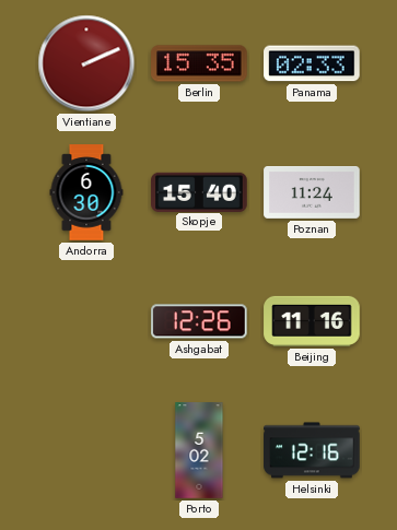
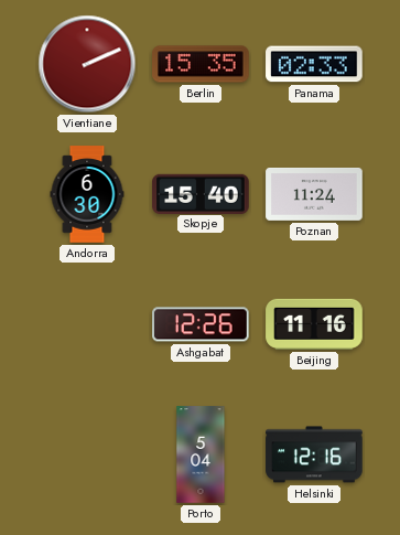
Porto: 5:02 -> 5:04 (201, 454)
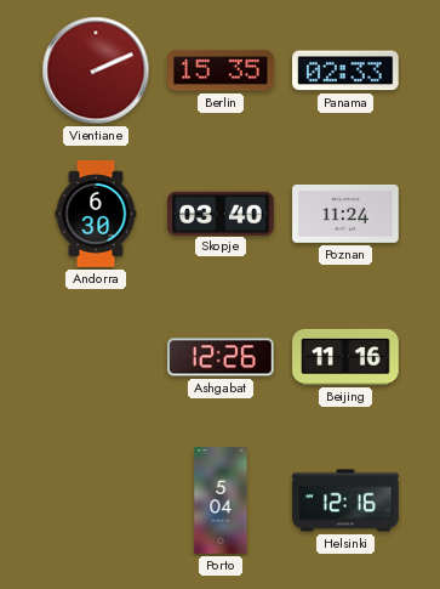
Skopje: 15:40 -> 03:40 (221, 213)
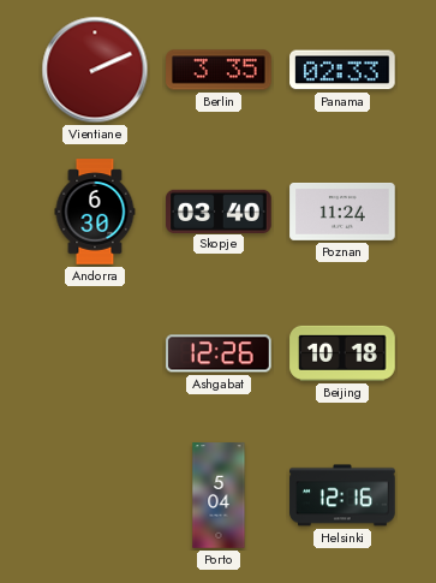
Berlin: 15:35 -> 3:35 (219, 70)
Beijing: 11:16 -> 10:18 (342, 353)
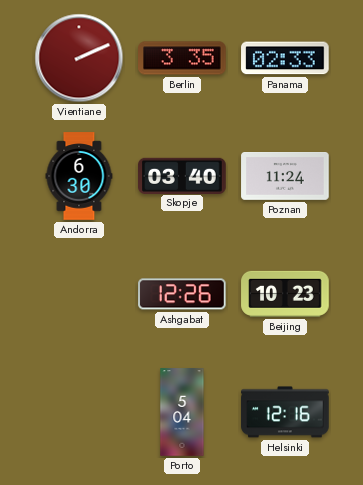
Beijing: 10:18 -> 10:23 (285, 294)
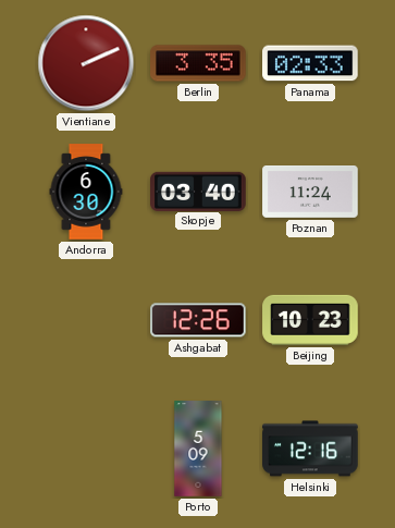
Porto: 5:04 -> 5:09 (198, 449)
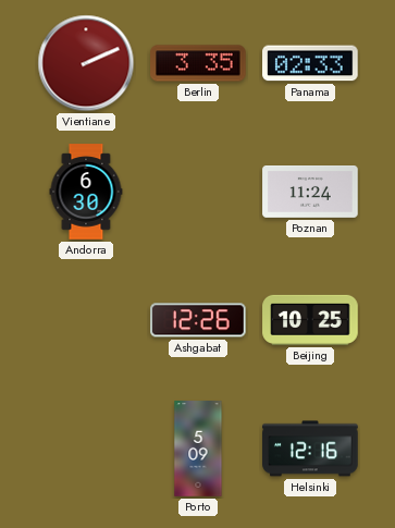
Skopje: 03:40 -> none (198, 191)
Beijing: 10:23 -> 10:25 (310, 320)
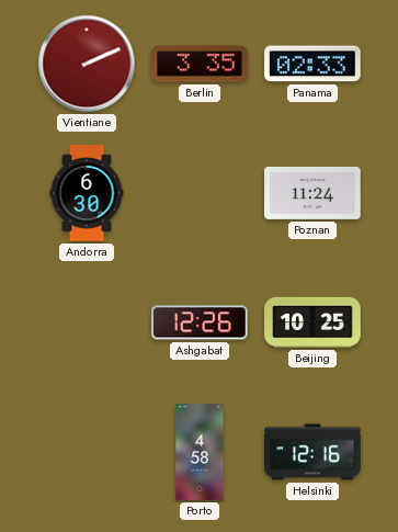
Porto: 5:09 -> 4:58 (200, 452)
